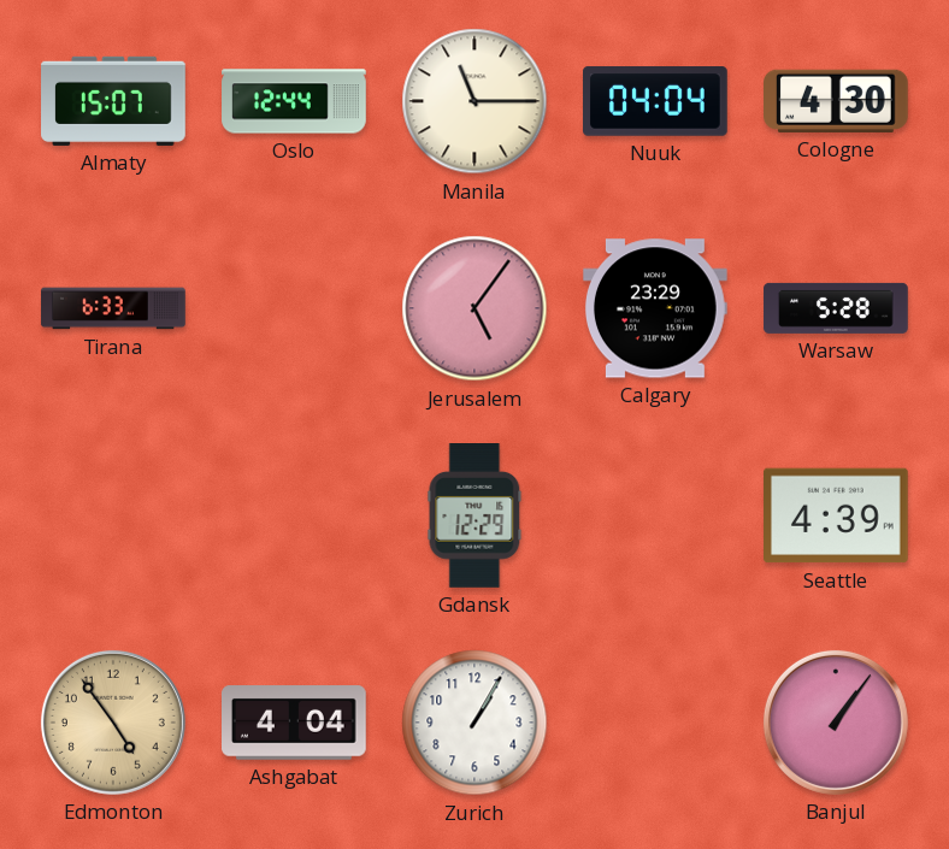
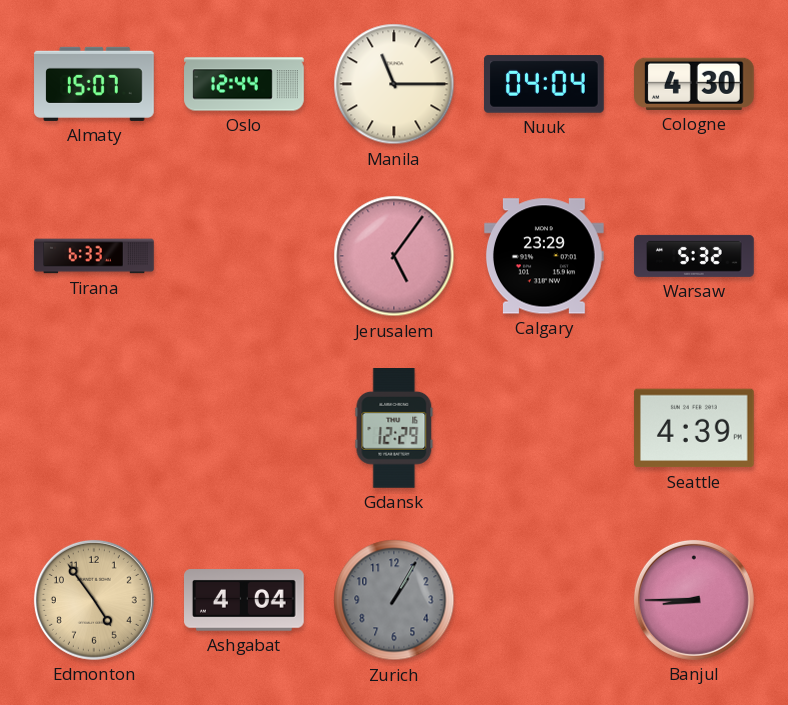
Warsaw: 5:28 -> 5:32 (694, 256)
Zurich dial: white -> grey (394, 600)
Banjul: 1:06 -> 8:45 (694, 600)
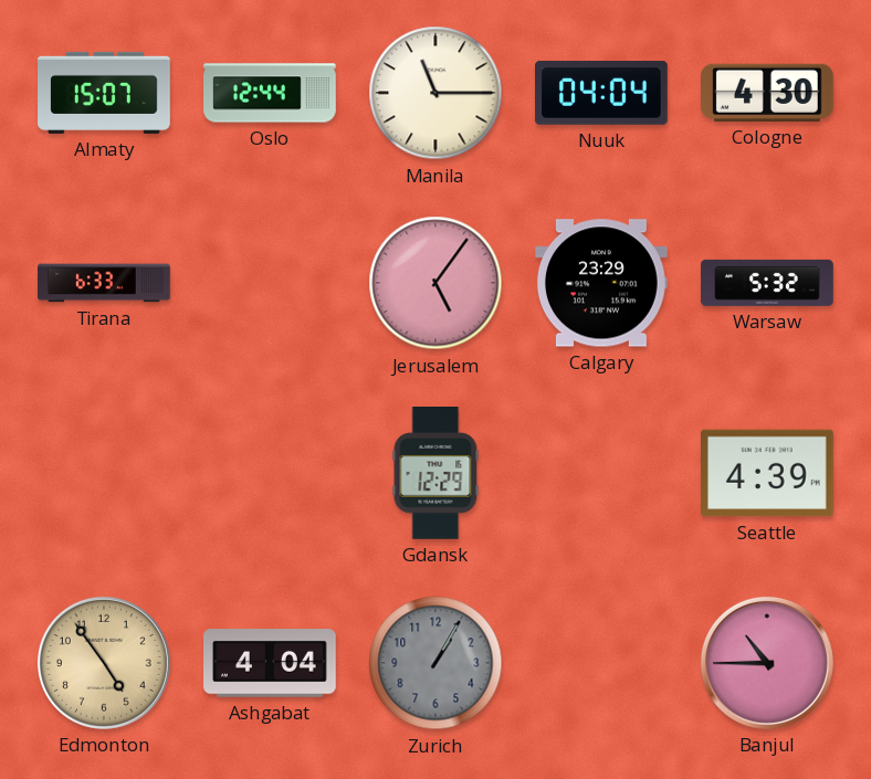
Banjul: 8:45 -> 10:45 (767, 663)
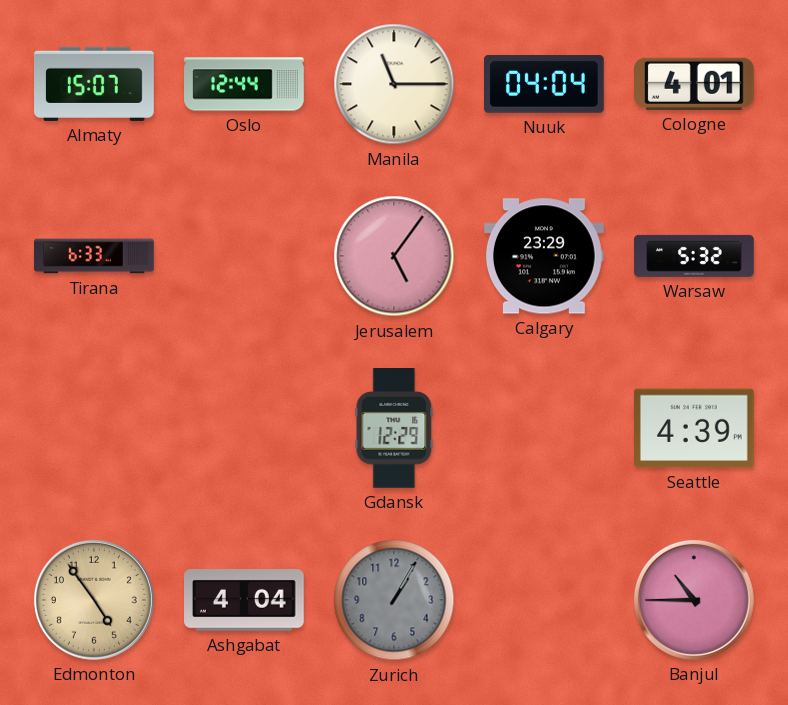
Cologne: 4:30 -> 4:01 (695, 84)
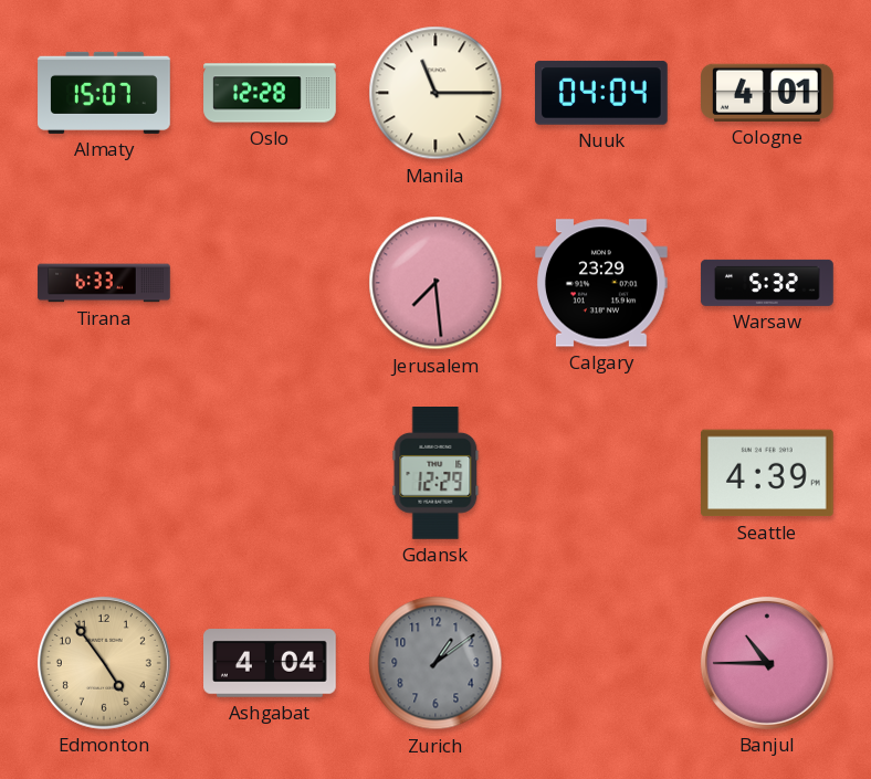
Oslo: 12:44 -> 12:28 (270, 93)
Jerusalem: 5:06 -> 7:29 (435, 283)
Zurich: 1:05 -> 1:09 (435, 663)
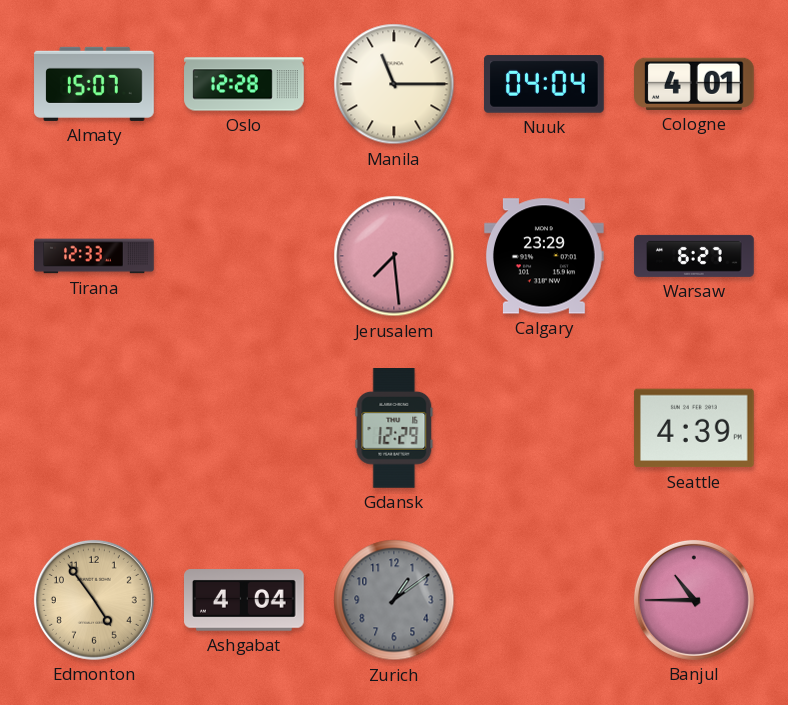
Tirana: 6:33 -> 12:33 (94, 256)
Warsaw: 5:32 -> 6:27 (694, 256)
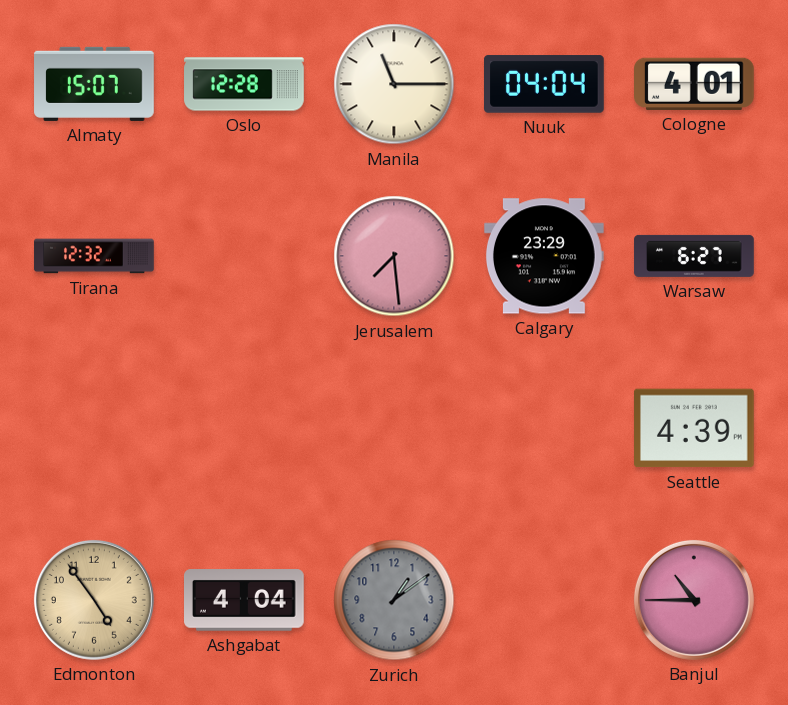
Tirana: 12:33 -> 12:32 (94, 256)
Gdansk: 12:29 -> none (394, 429)
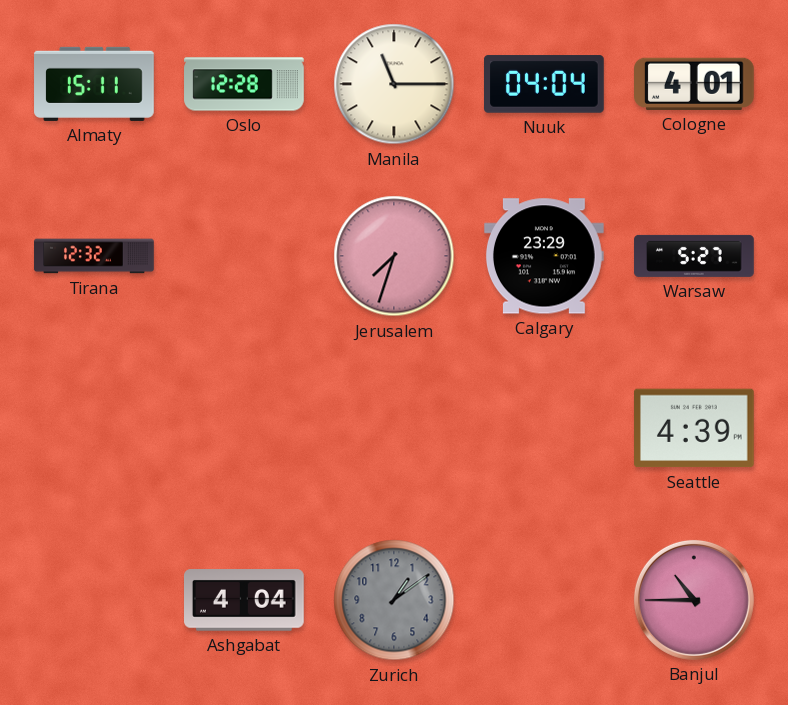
Almaty: 15:07 -> 15:11 (94, 84)
Jerusalem: 7:29 -> 7:33 (394, 256)
Warsaw: 6:27 -> 5:27 (694, 256)
Edmonton: 4:54 -> none (94, 600)
